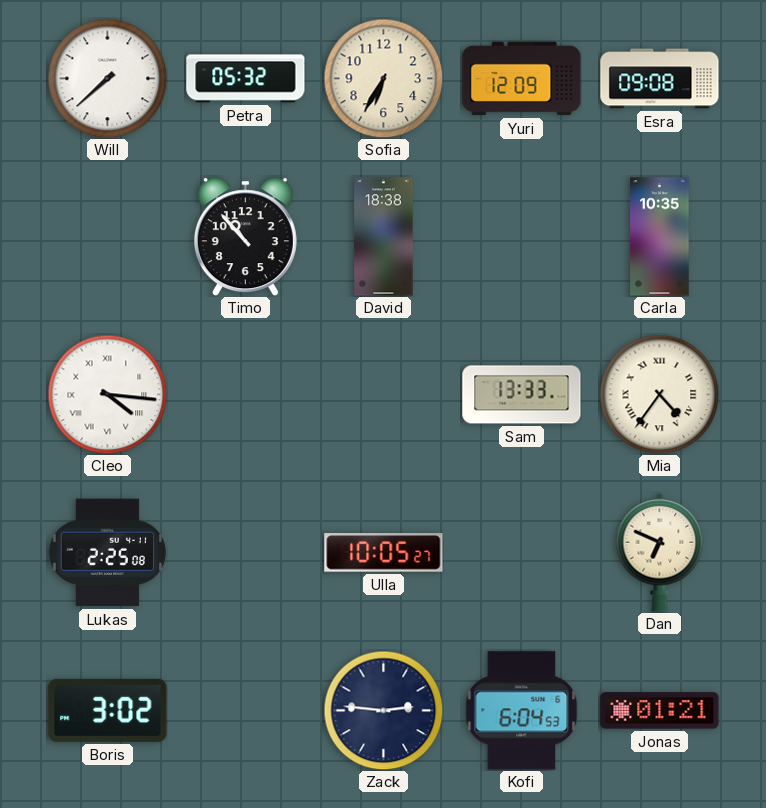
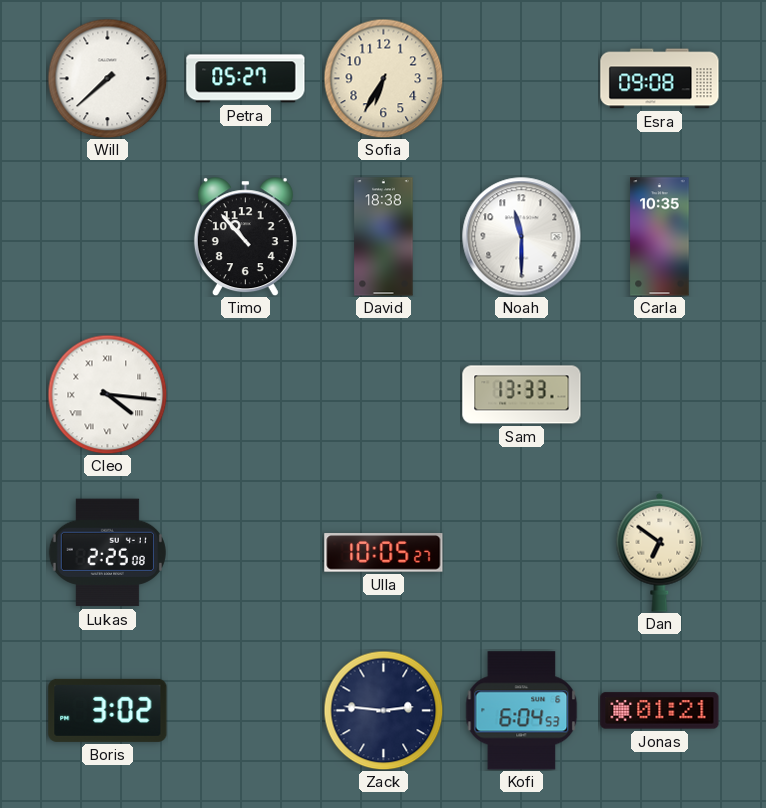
Petra: 05:32 -> 05:27 (246, 79)
Yuri: 12:09 -> none (522, 79)
Noah: none -> 11:30 (522, 237)
Mia: 4:36 -> none (659, 394)
Dan: 6:49 -> 6:51 (660, 552)
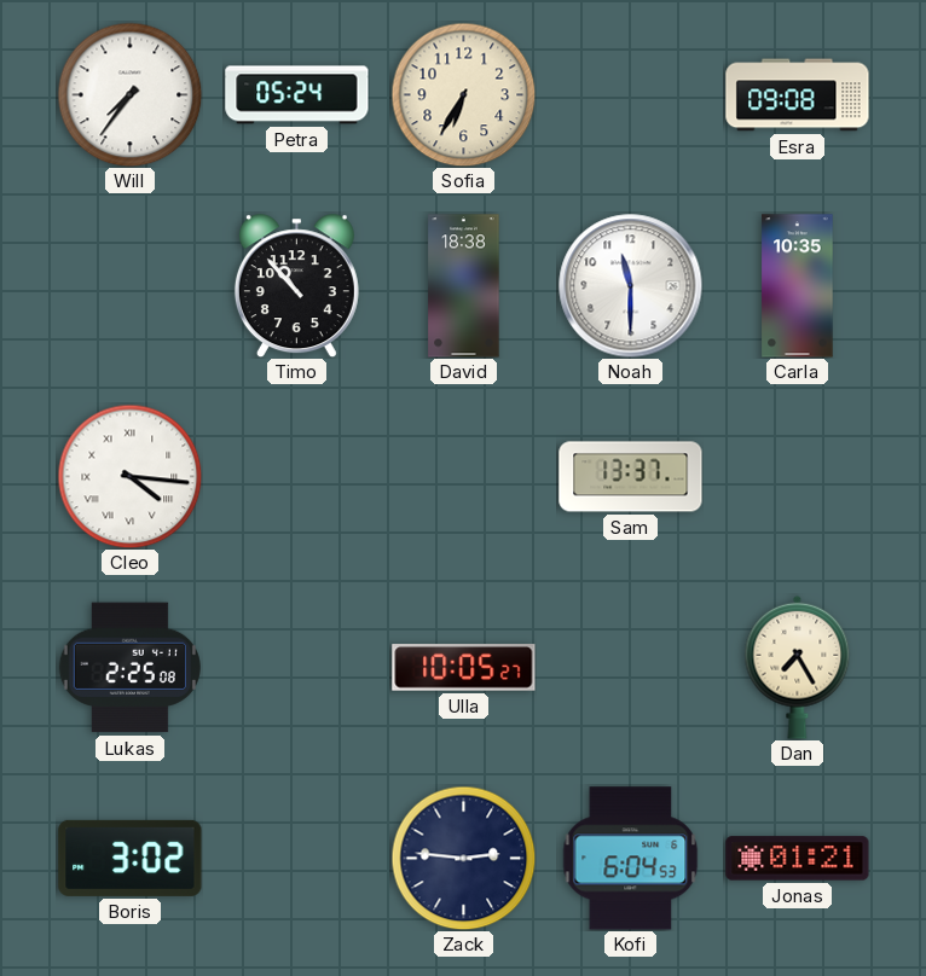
Will: 7:38 -> 7:36 (129, 94)
Petra: 05:27 -> 05:24 (297, 95)
Sam: 13:33 -> 13:37 (631, 477)
Dan: 6:51 -> 7:25 (798, 667)
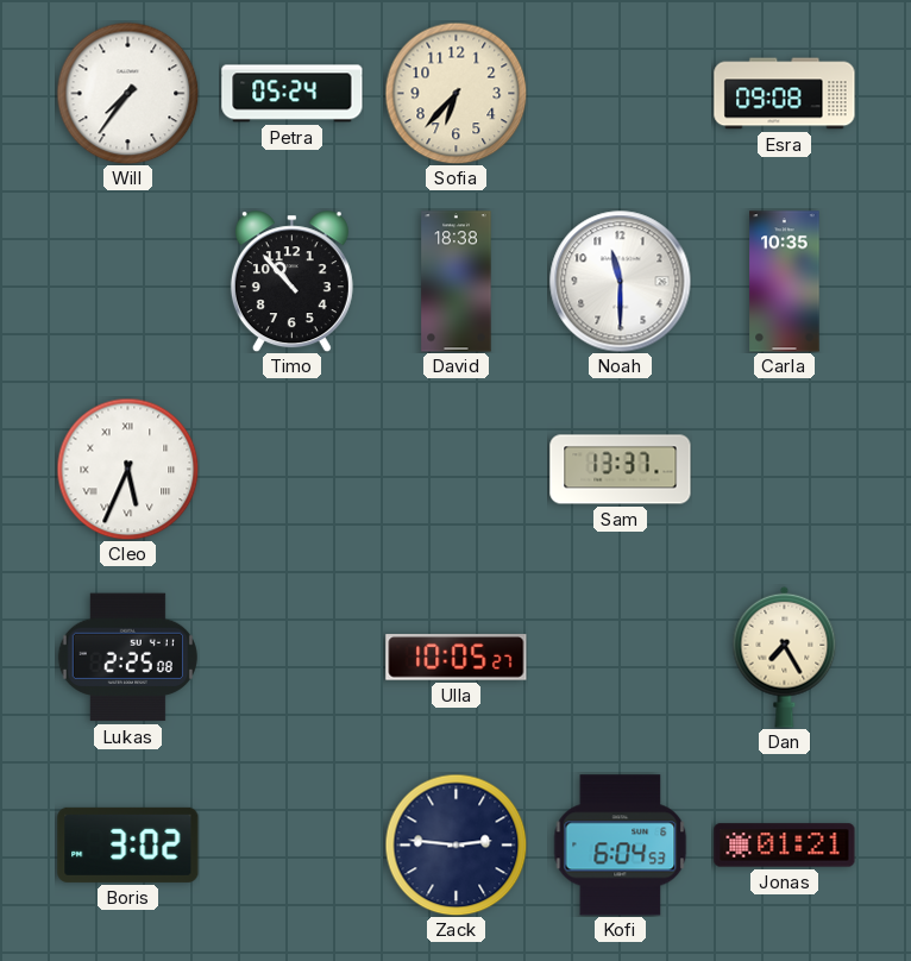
Sofia: 6:35 -> 6:37 (455, 93)
Cleo: 4:16 -> 5:34 (127, 469)
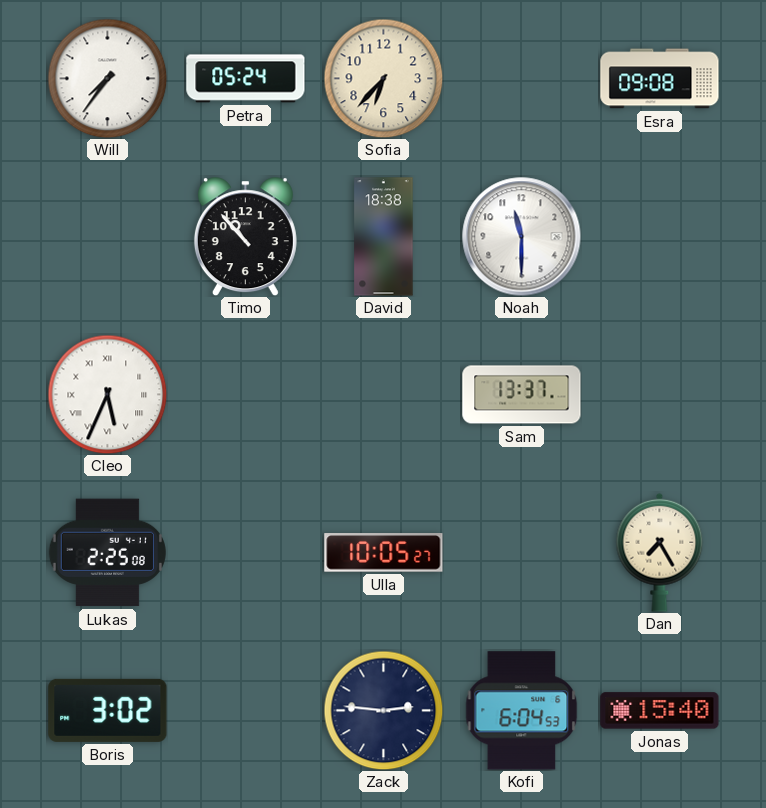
Carla: 10:35 -> none (785, 282)
Jonas: 01:21 -> 15:40 (660, 711)
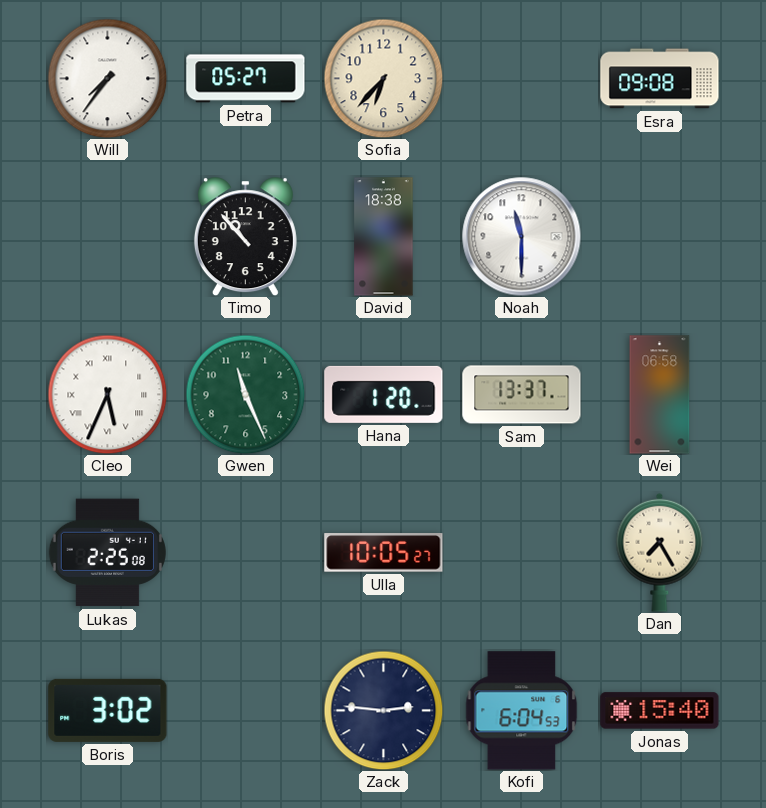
Petra: 05:24 -> 05:27 (246, 79)
Gwen: none -> 11:26 (245, 394)
Hana: none -> 1:20 (384, 394)
Wei: none -> 06:58 (660, 395)
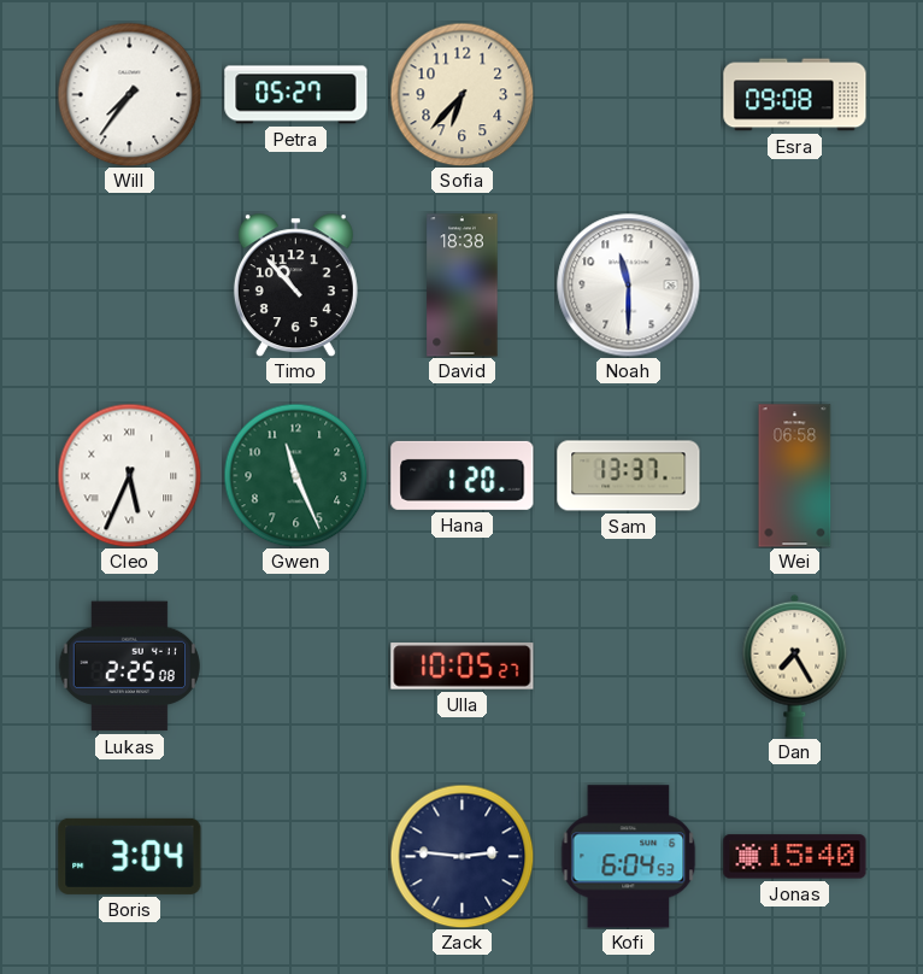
Boris: 3:02 -> 3:04 (130, 856)
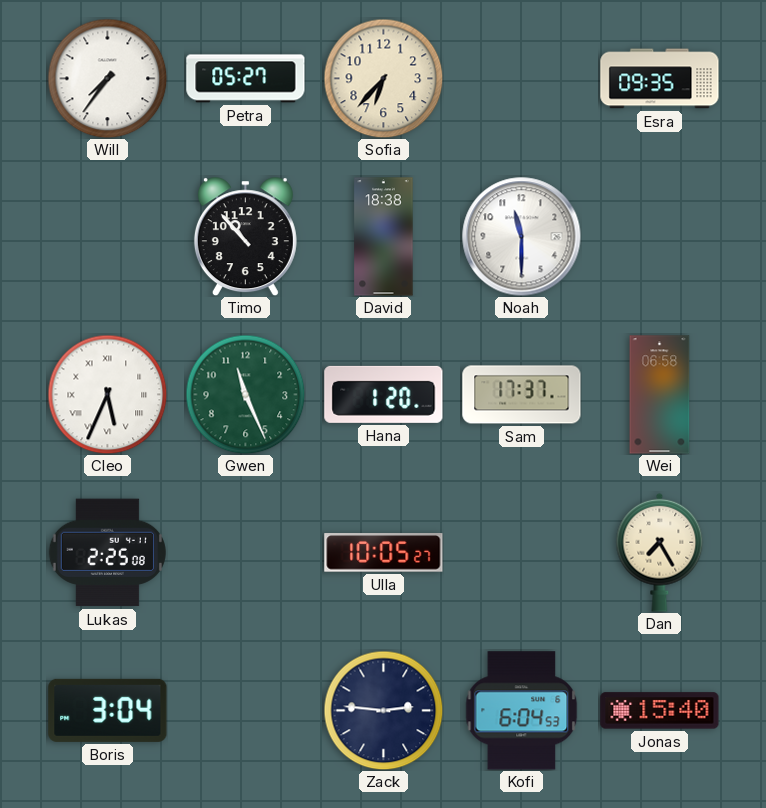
Esra: 09:08 -> 09:35 (660, 79)
Sam: 13:37 -> 17:37 (522, 395)
